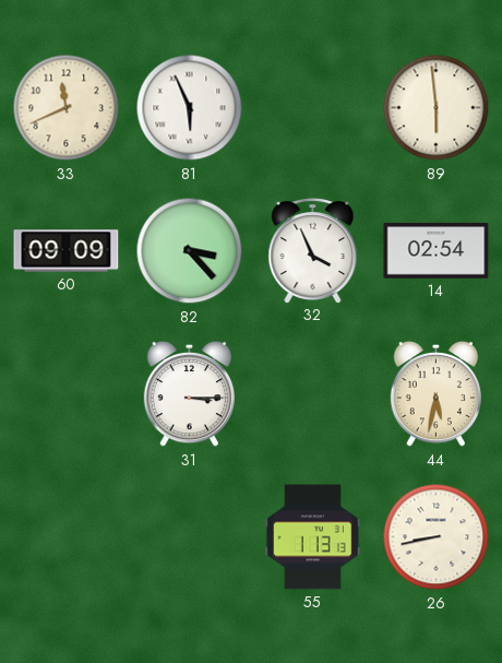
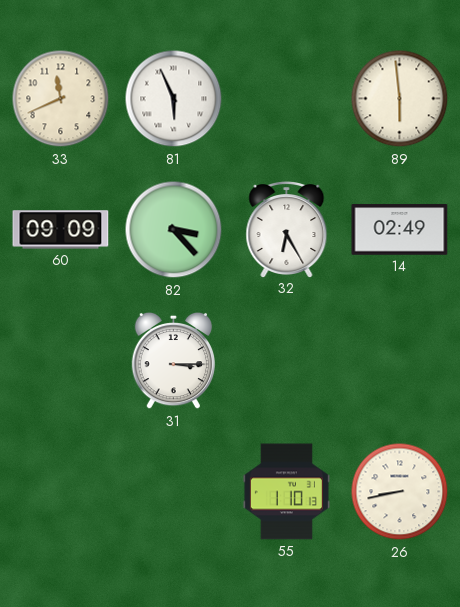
32: 3:56 -> 6:25 (287, 230)
14: 02:54 -> 02:49 (400, 230)
44: 5:32 -> none (437, 394)
55: 1:13 -> 1:10 (286, 492)
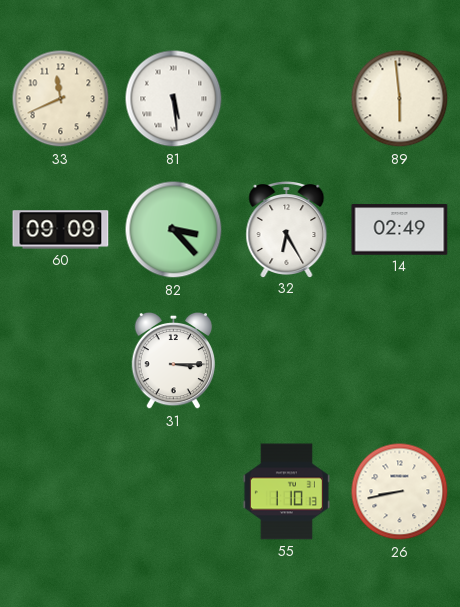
81: 5:56 -> 5:29 (174, 99)
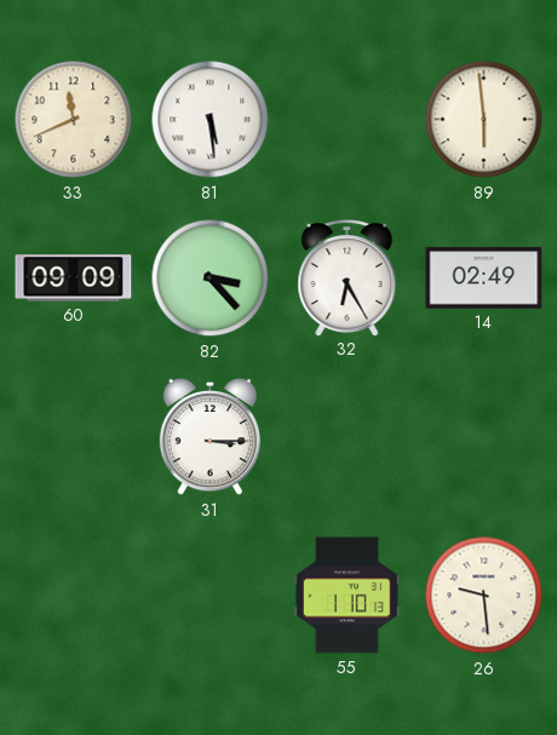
26: 8:43 -> 9:29 (484, 596)
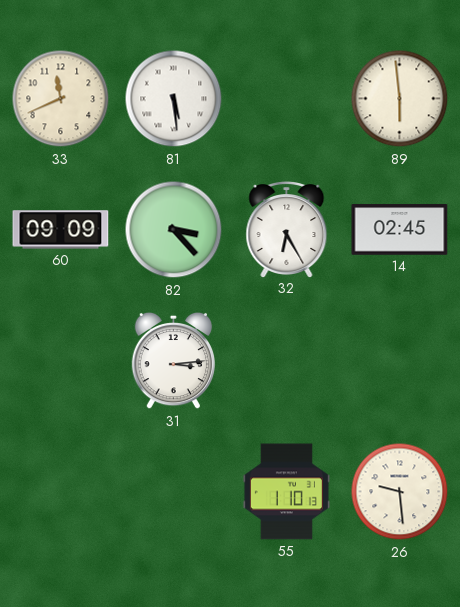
14: 02:49 -> 02:45 (400, 230)
31: 3:15 -> 3:14 (174, 361)
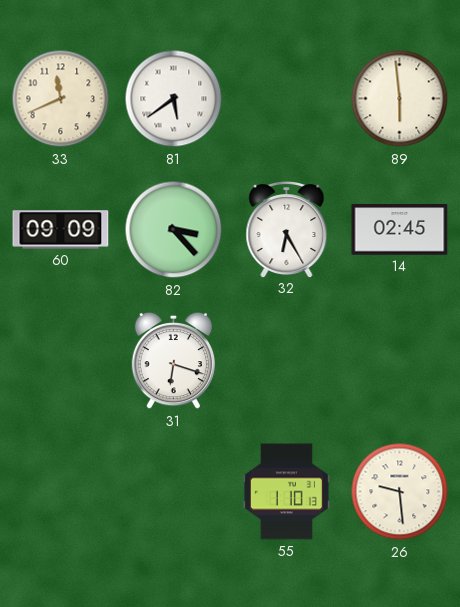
81: 5:29 -> 5:39 (174, 99)
31: 3:14 -> 6:18 (174, 361)
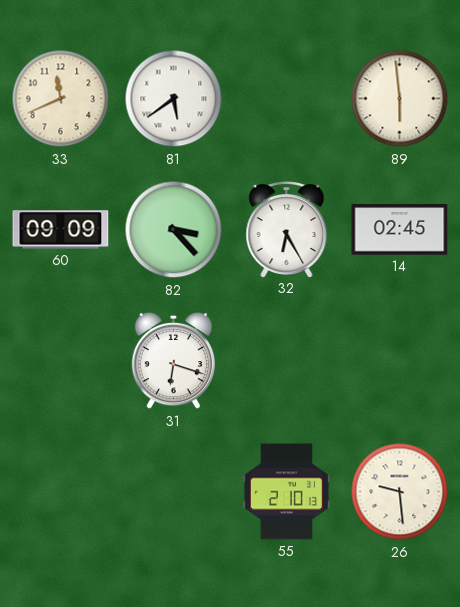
55: 1:10 -> 2:10 (286, 492)
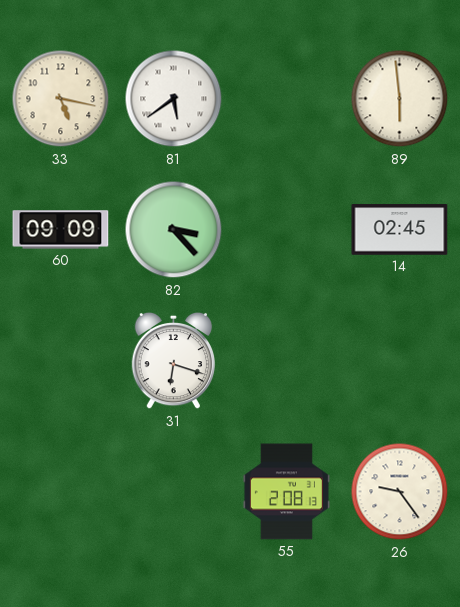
33: 11:41 -> 5:17 (61, 99)
32: 6:25 -> none (287, 230)
55: 2:10 -> 2:08 (286, 492)
26: 9:29 -> 9:24 (400, 492)
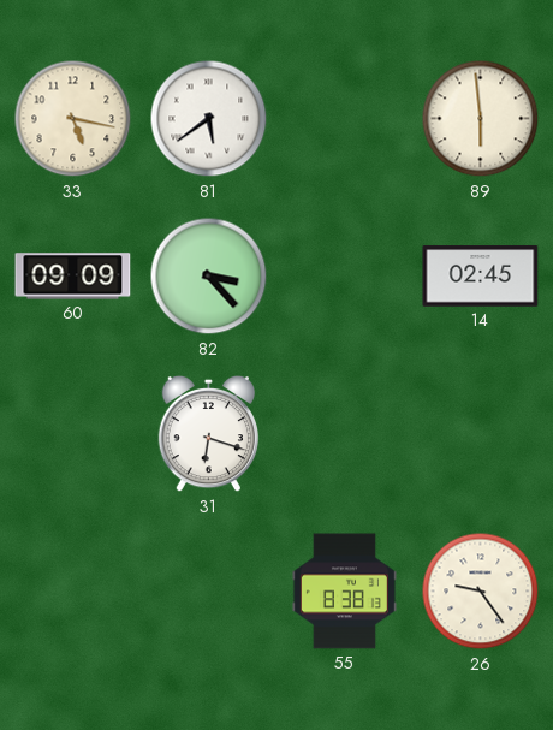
55: 2:08 -> 8:38 (344, 592)
